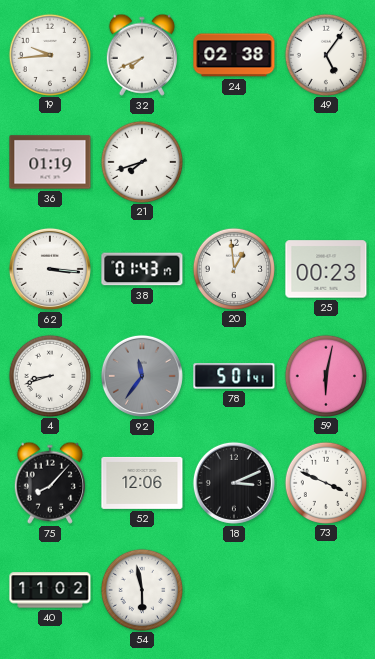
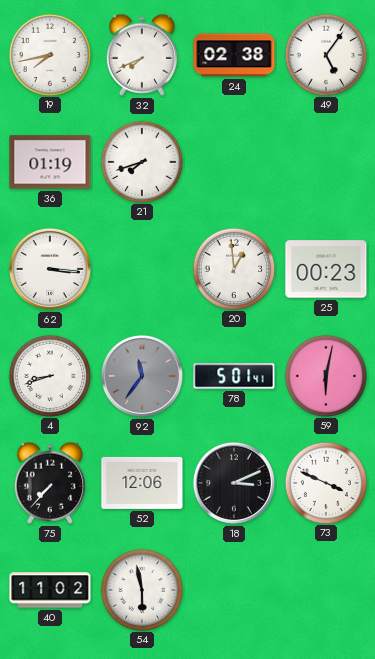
19: 9:44 -> 7:43 (49, 54)
38: 01:43 -> none (142, 269)
75: 8:07 -> 7:37 (50, 483)
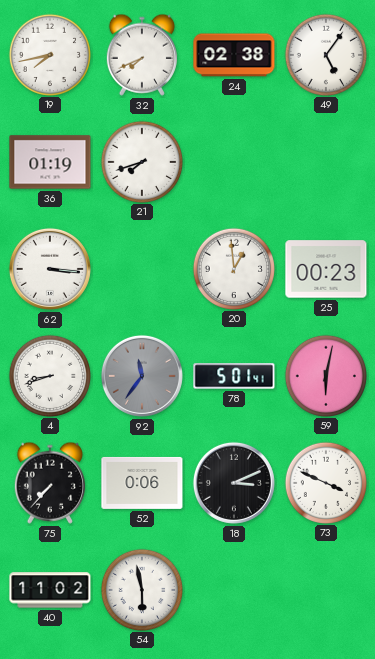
52: 12:06 -> 0:06 (142, 483)
